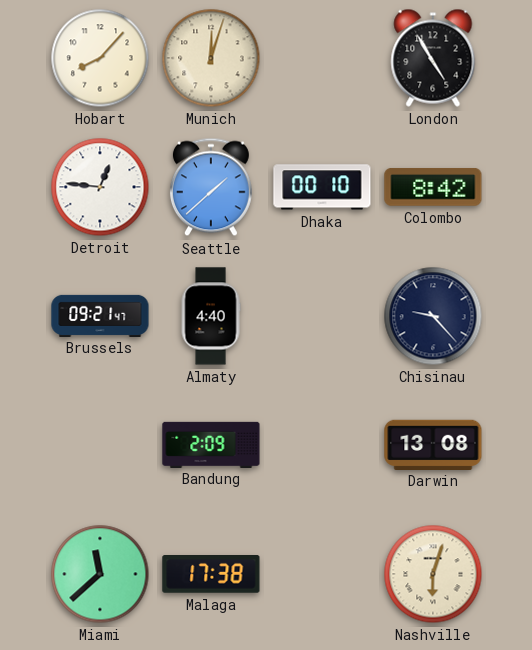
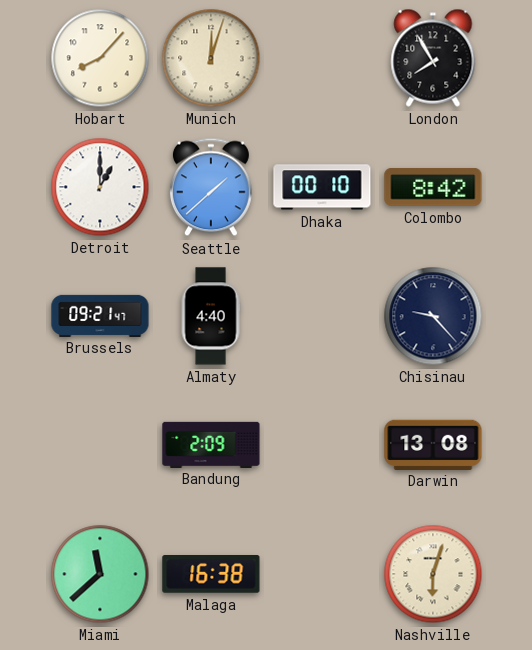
London: 4:55 -> 7:55 (433, 58)
Detroit: 12:46 -> 1:00 (100, 187)
Malaga: 17:38 -> 16:38 (211, 575)
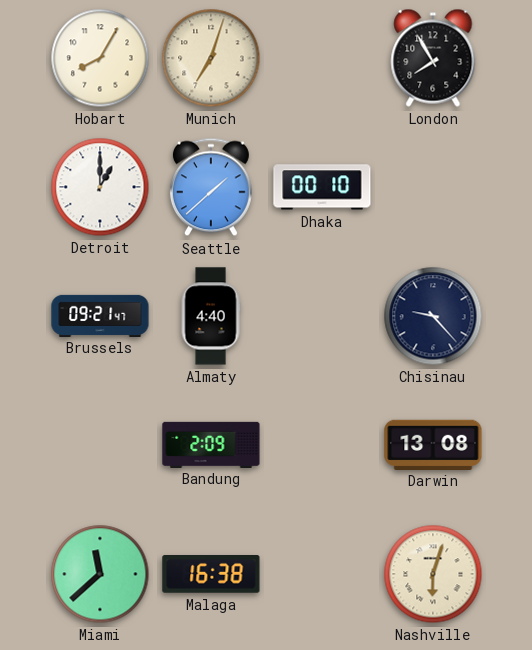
Hobart: 8:07 -> 8:05 (100, 58)
Munich: 12:03 -> 7:03 (211, 58)
Colombo: 8:42 -> none (433, 188)
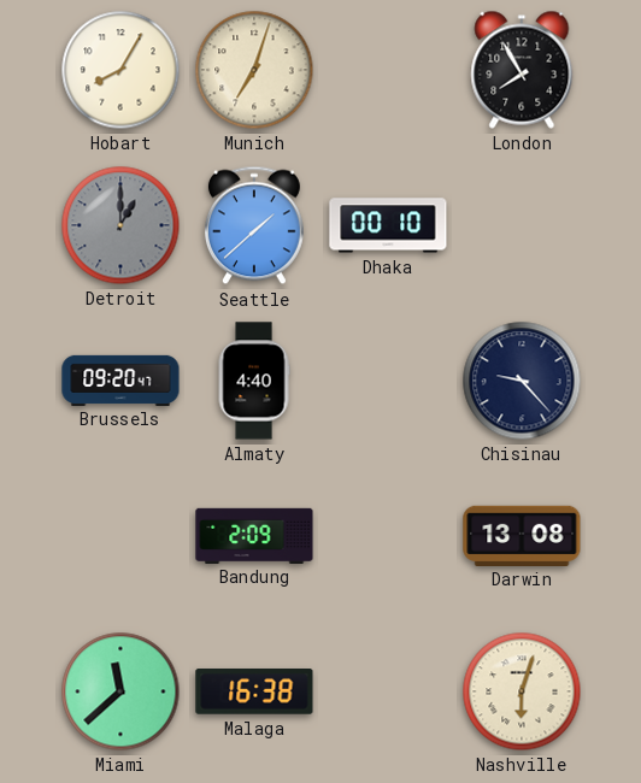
Detroit dial: white -> grey (120, 225)
Brussels: 09:21 -> 09:20 (120, 379)
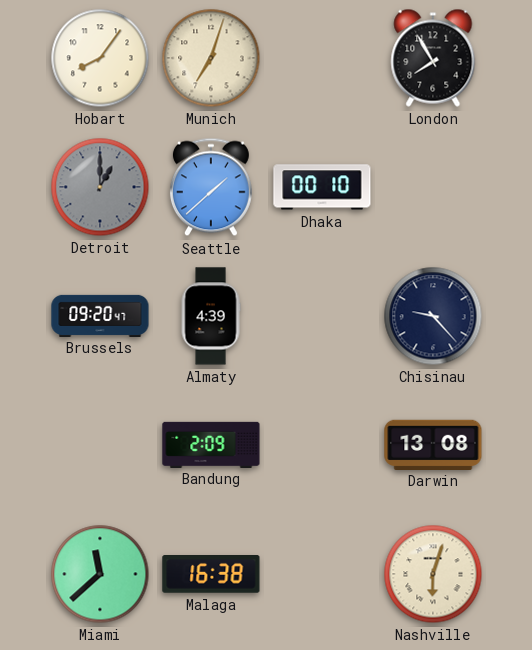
Hobart: 8:05 -> 8:06 (100, 58)
Almaty: 4:40 -> 4:39 (211, 316)
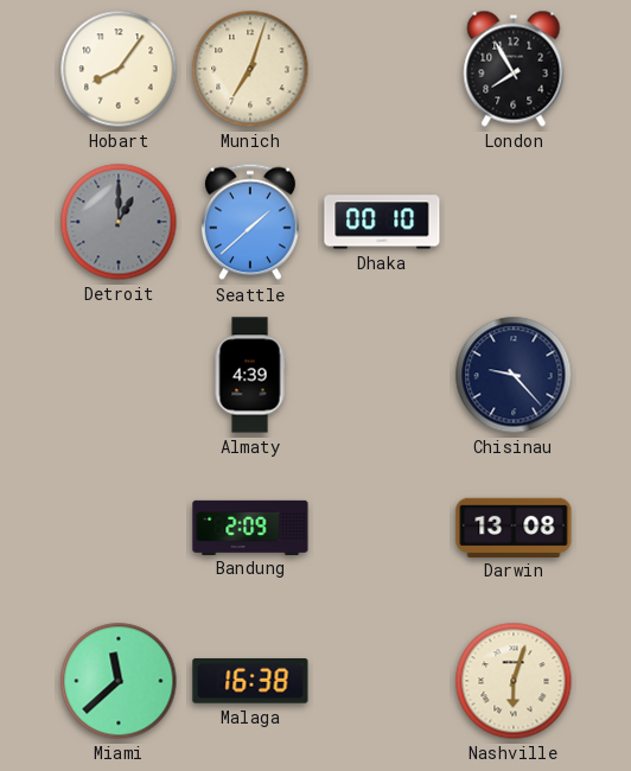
Brussels: 09:20 -> none (100, 315)
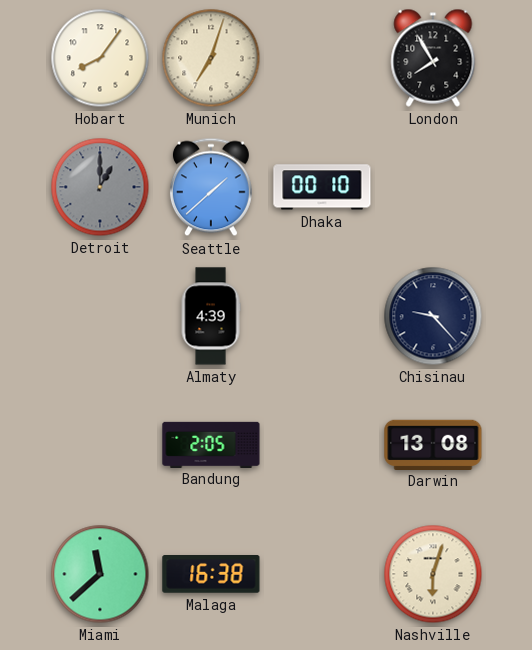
Bandung: 2:09 -> 2:05 (211, 444)
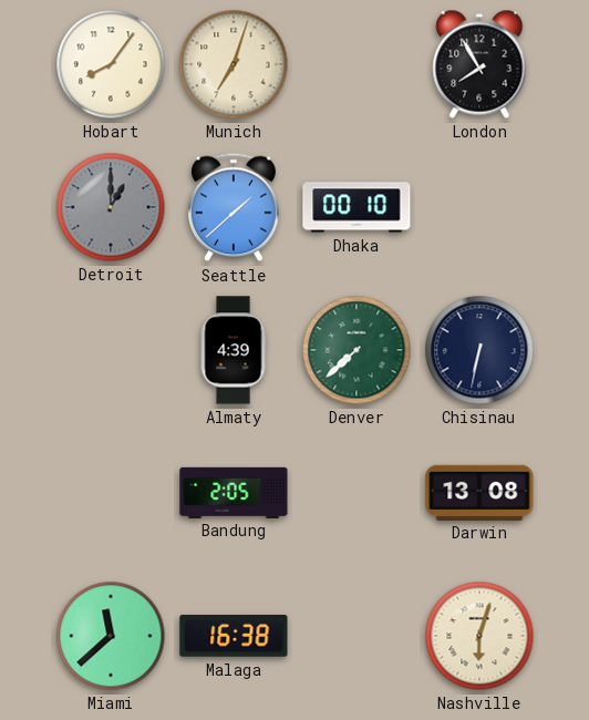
Denver: none -> 7:38 (356, 350)
Chisinau: 9:23 -> 6:32 (479, 350)
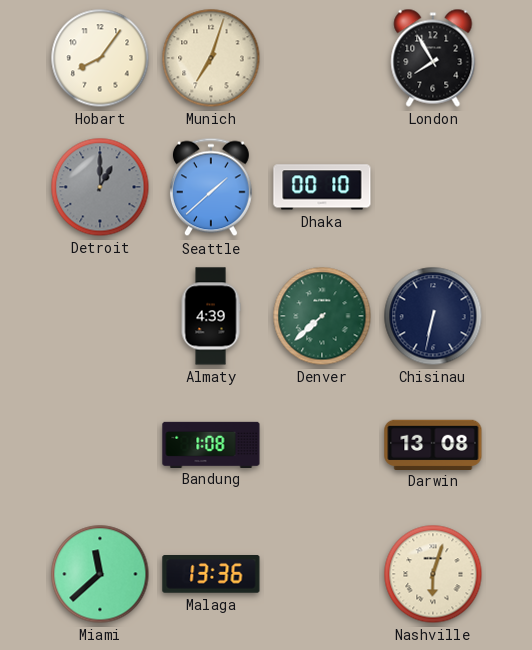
Bandung: 2:05 -> 1:08 (211, 444)
Malaga: 16:38 -> 13:36 (211, 575)
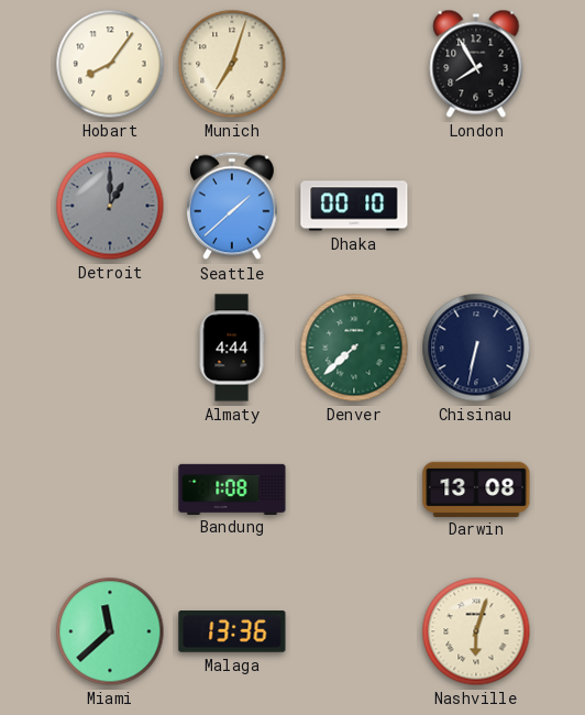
Almaty: 4:39 -> 4:44 (232, 348)
